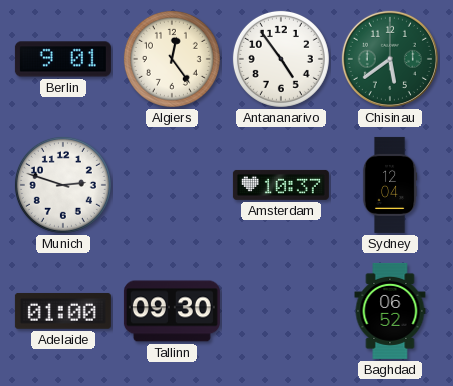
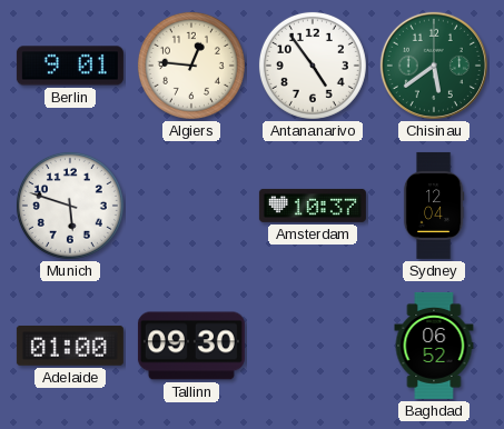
Algiers: 12:24 -> 12:46 (191, 66)
Munich: 2:48 -> 5:48 (70, 206)
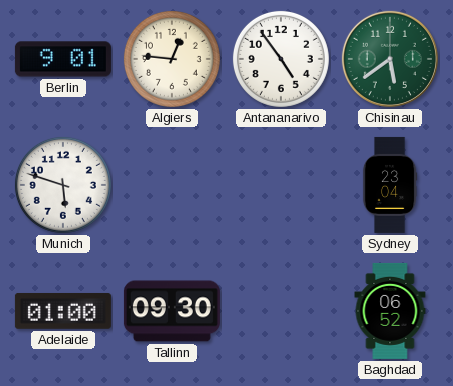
Amsterdam: 10:37 -> none (313, 206)
Sydney: 12:04 -> 23:04 (390, 185)
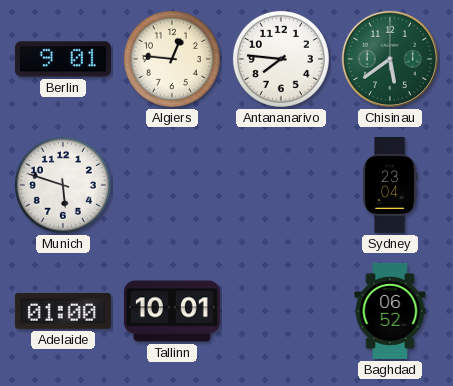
Antananarivo: 4:54 -> 7:46 (281, 59)
Tallinn: 09:30 -> 10:01 (172, 311)
